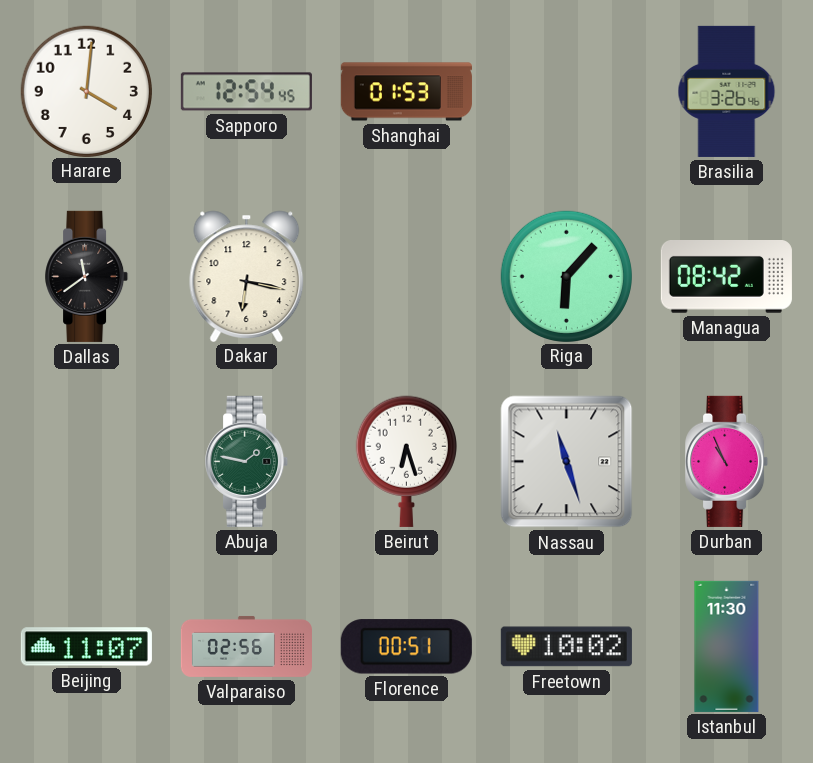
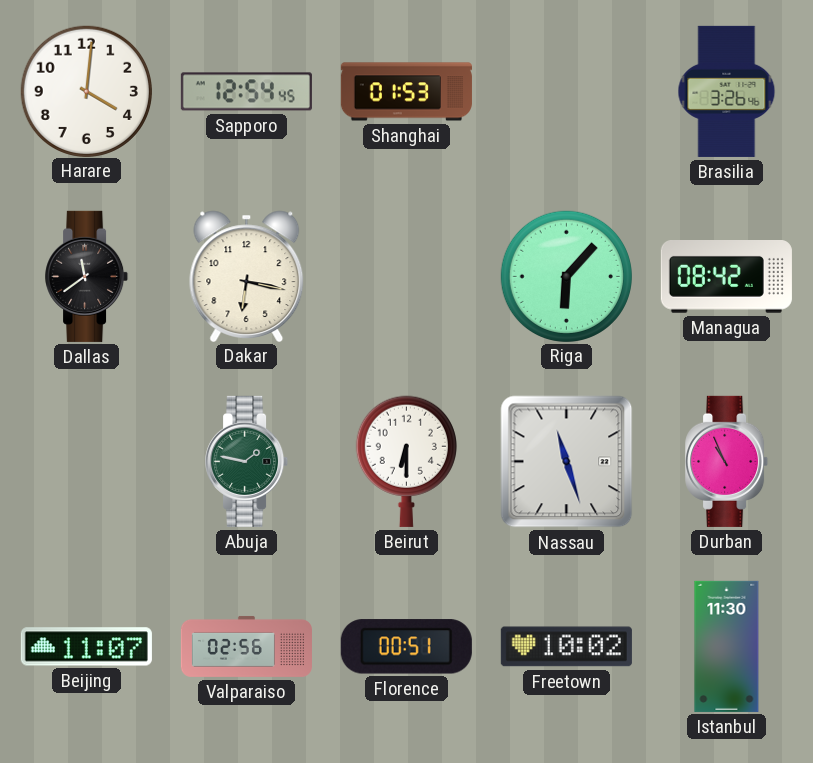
Beirut: 6:27 -> 6:30 (406, 461)
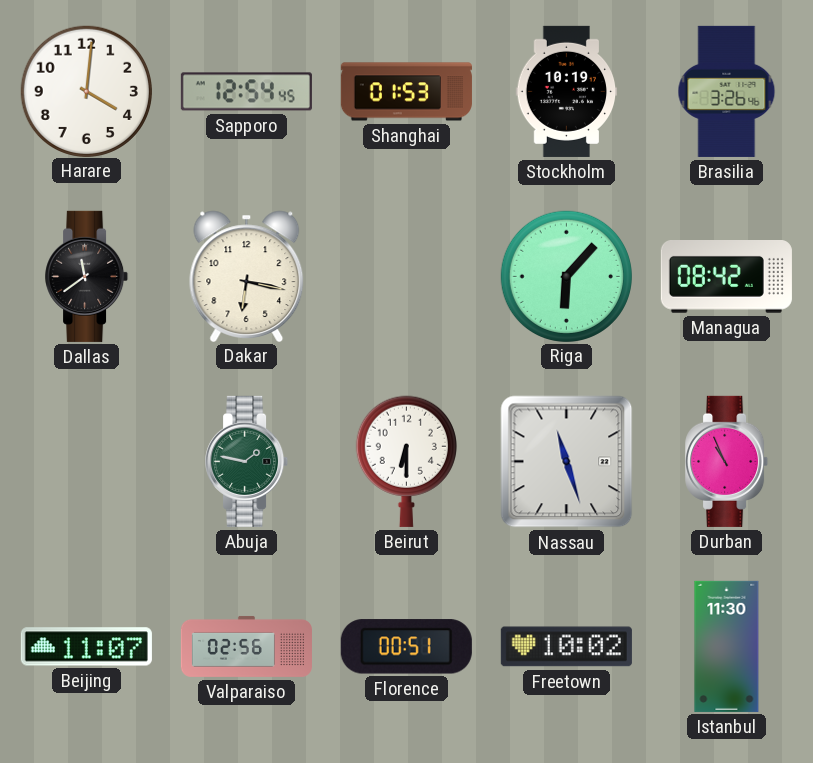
Stockholm: none -> 10:19 (567, 91)
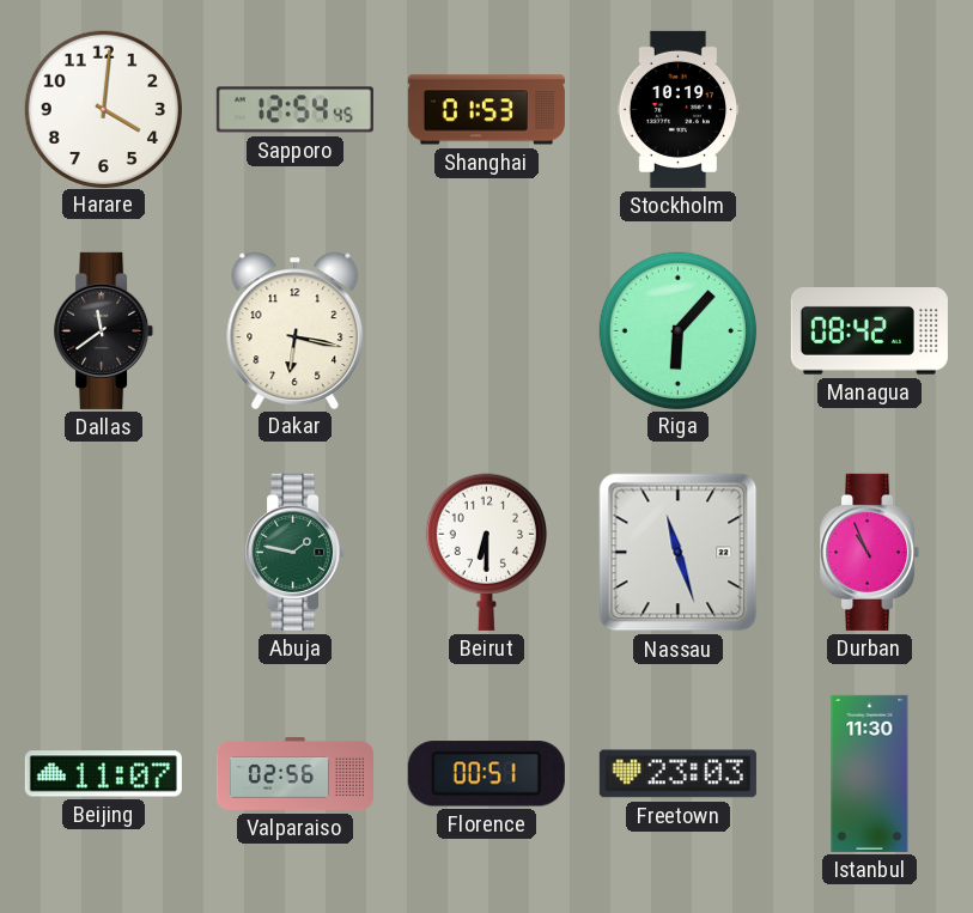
Brasilia: 3:26 -> none (727, 91)
Freetown: 10:02 -> 23:03 (677, 774)
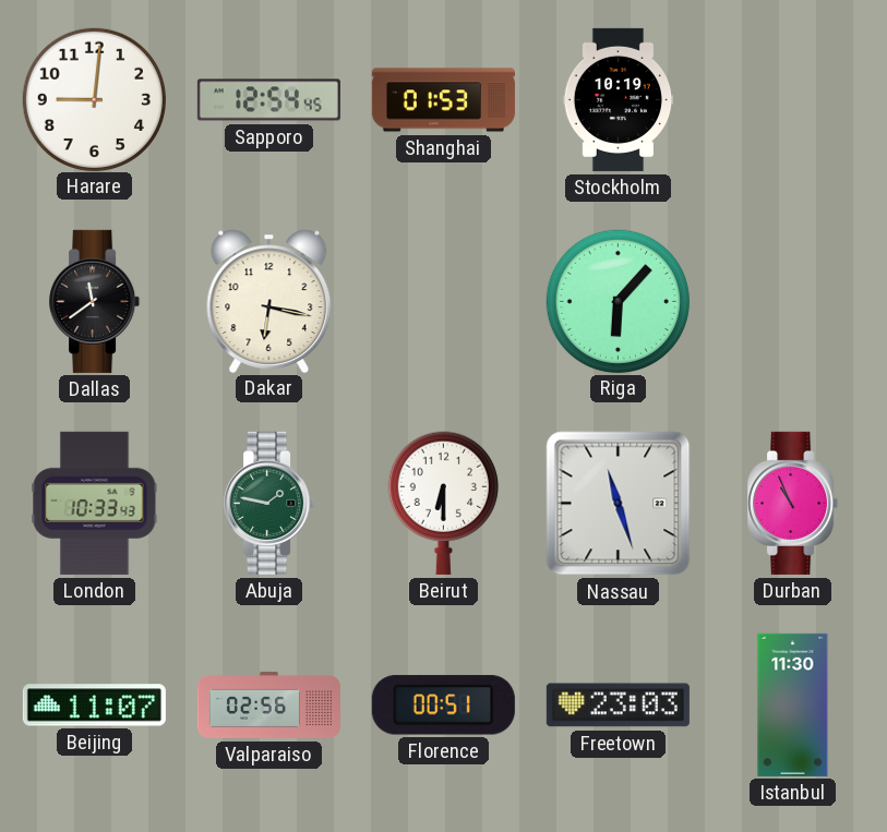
Harare: 4:01 -> 9:01 (94, 99)
Managua: 08:42 -> none (869, 331)
London: none -> 10:33 (95, 503)
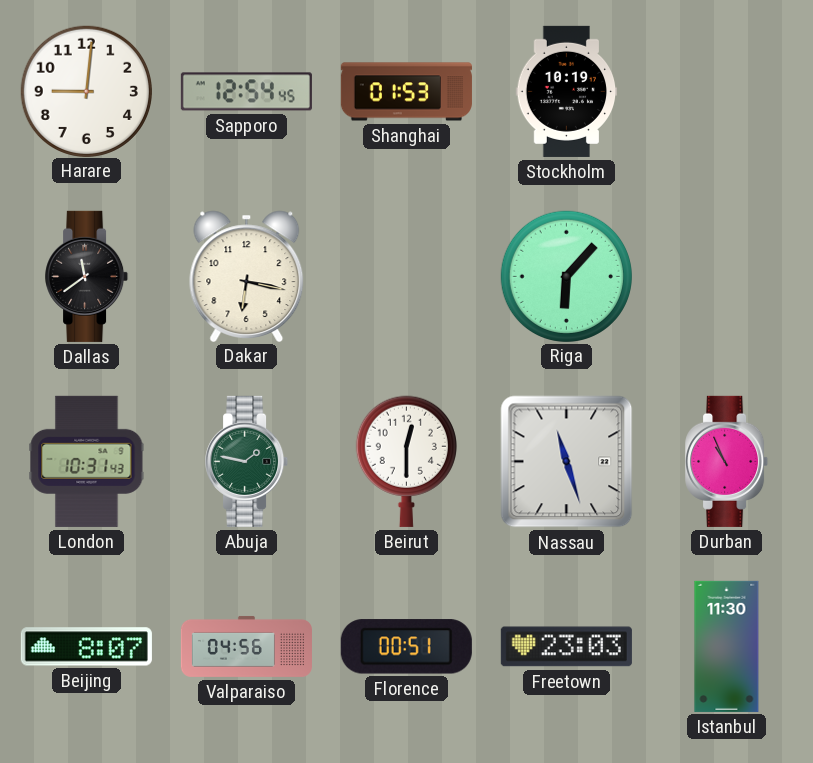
London: 10:33 -> 10:31 (87, 461)
Beirut: 6:30 -> 12:30 (406, 461)
Beijing: 11:07 -> 8:07 (86, 647)
Valparaiso: 02:56 -> 04:56 (246, 646)
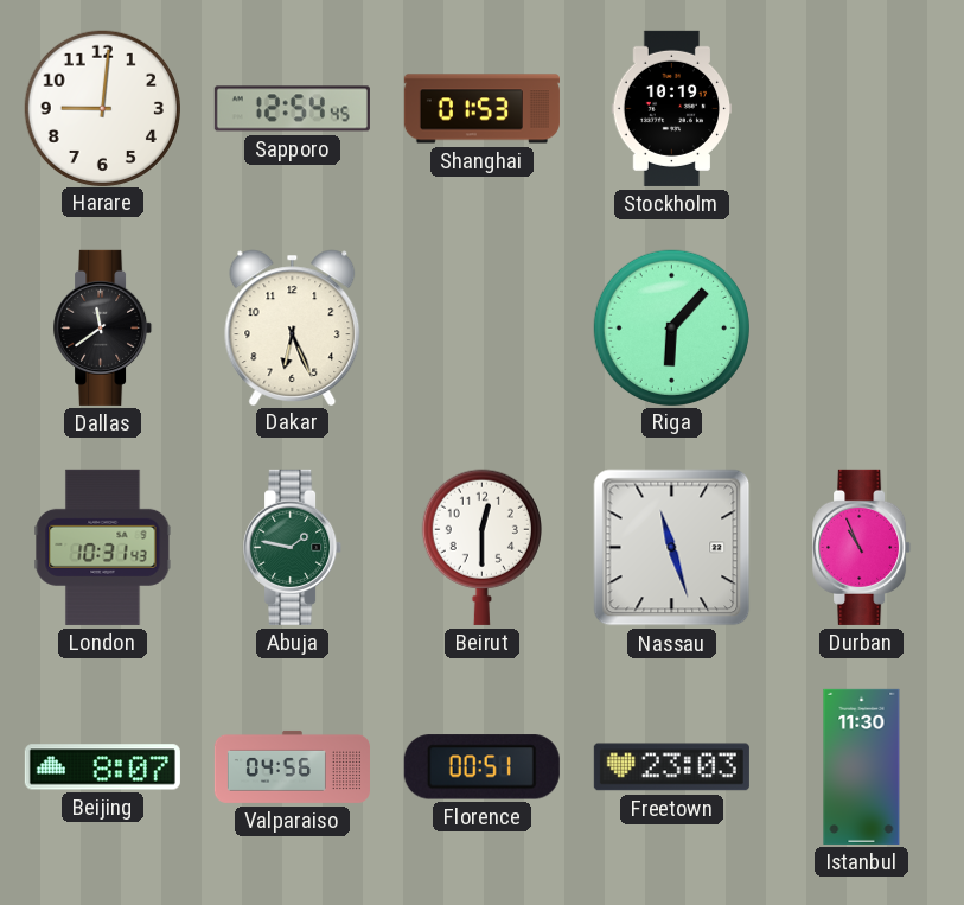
Dakar: 6:17 -> 6:26 (293, 327)
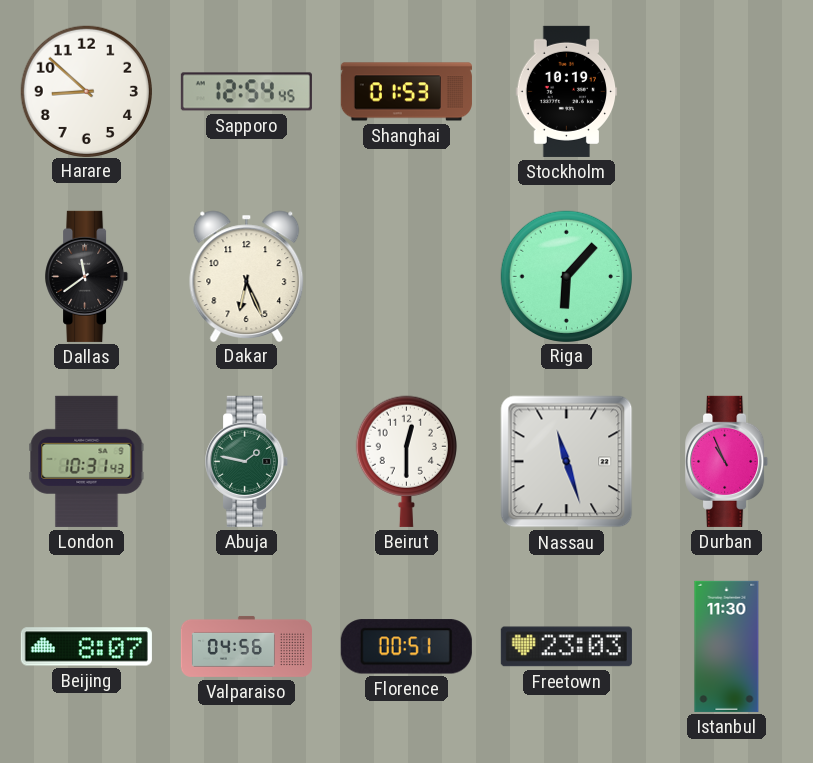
Harare: 9:01 -> 8:52 (86, 91)
